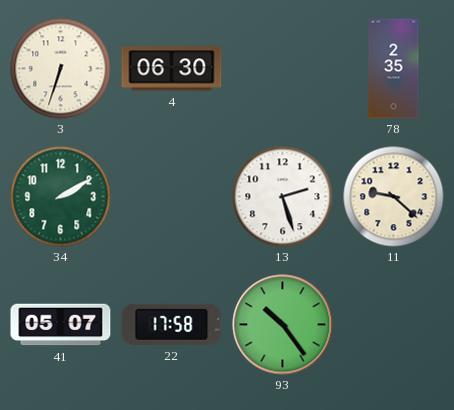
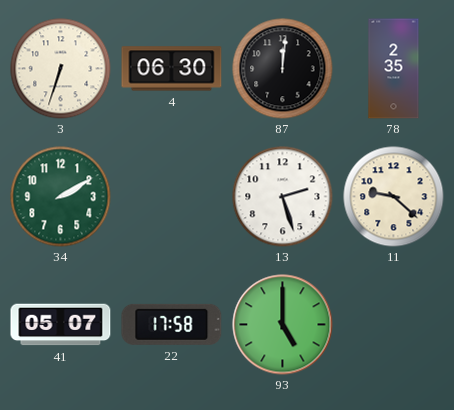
87: none -> 12:01 (283, 69)
93: 10:24 -> 5:00 (283, 325)
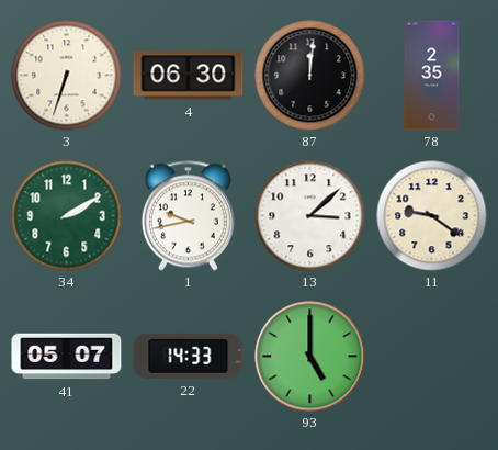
1: none -> 9:43 (188, 216)
13: 2:27 -> 3:08 (310, 216)
11: 9:22 -> 9:21 (432, 216)
22: 17:58 -> 14:33 (189, 356)
